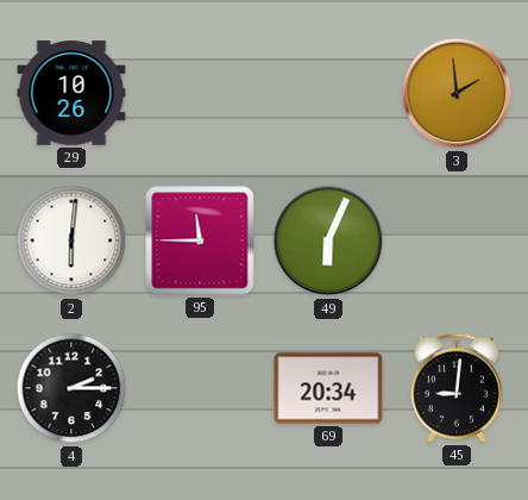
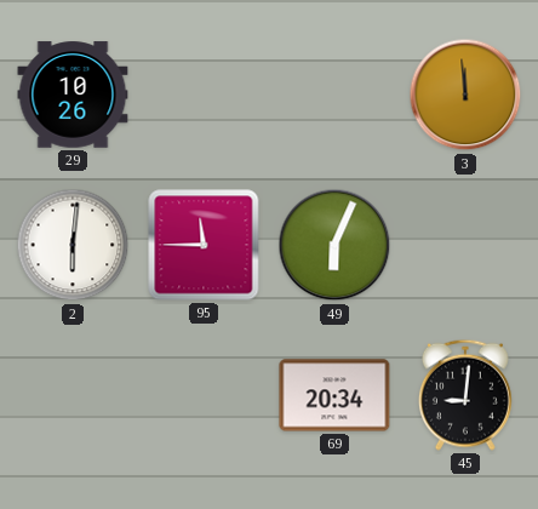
3: 1:59 -> 11:59 (465, 95)
4: 2:15 -> none (71, 388)
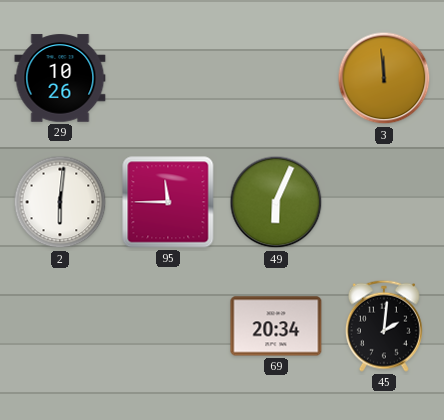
45: 9:01 -> 2:01 (384, 326)
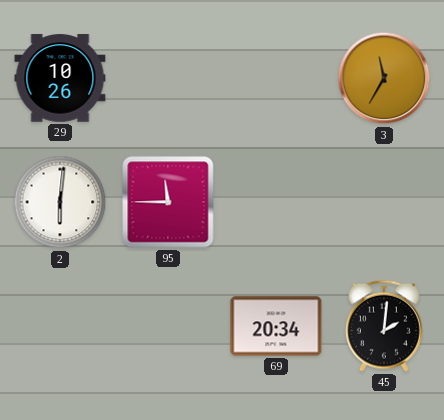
3: 11:59 -> 11:35 (384, 78)
49: 6:04 -> none (276, 202)
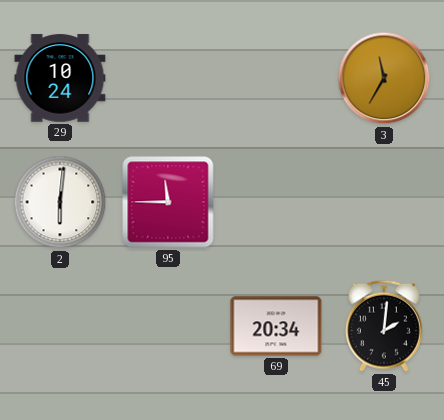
29: 10:26 -> 10:24 (60, 78)
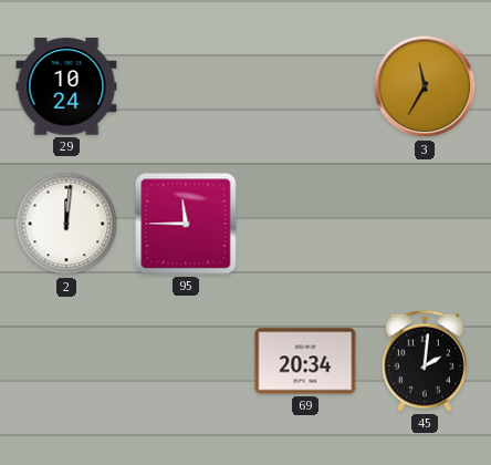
2: 6:01 -> 12:01 (66, 224)
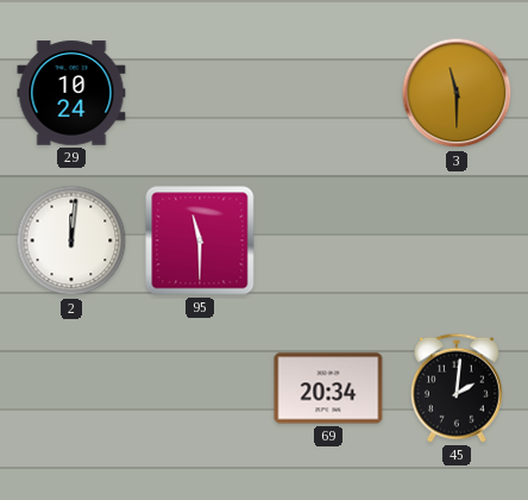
3: 11:35 -> 11:30 (457, 93)
95: 11:45 -> 11:30 (200, 240)
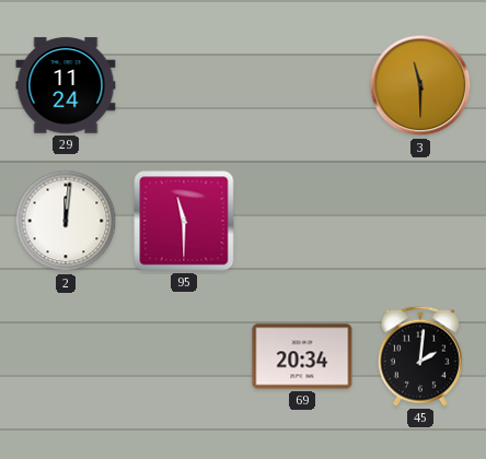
29: 10:24 -> 11:24 (66, 85)
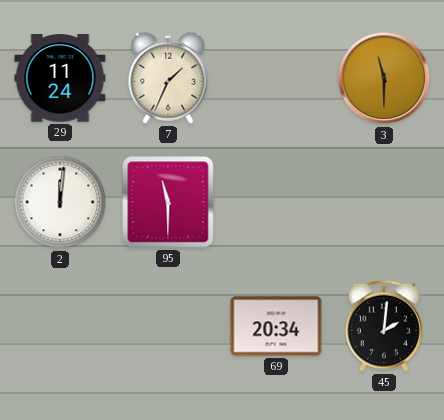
7: none -> 1:34 (168, 78)
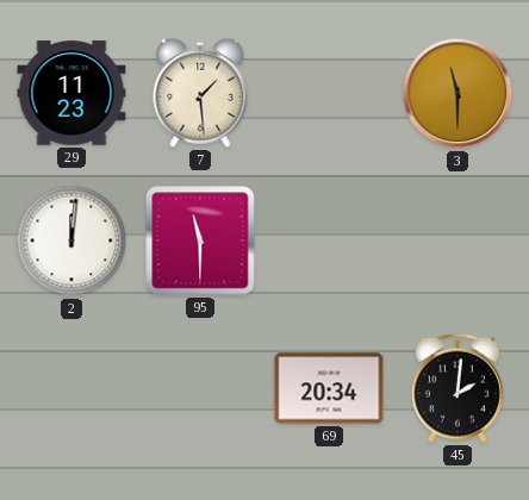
29: 11:24 -> 11:23 (71, 93)
7: 1:34 -> 1:29 (200, 93)
